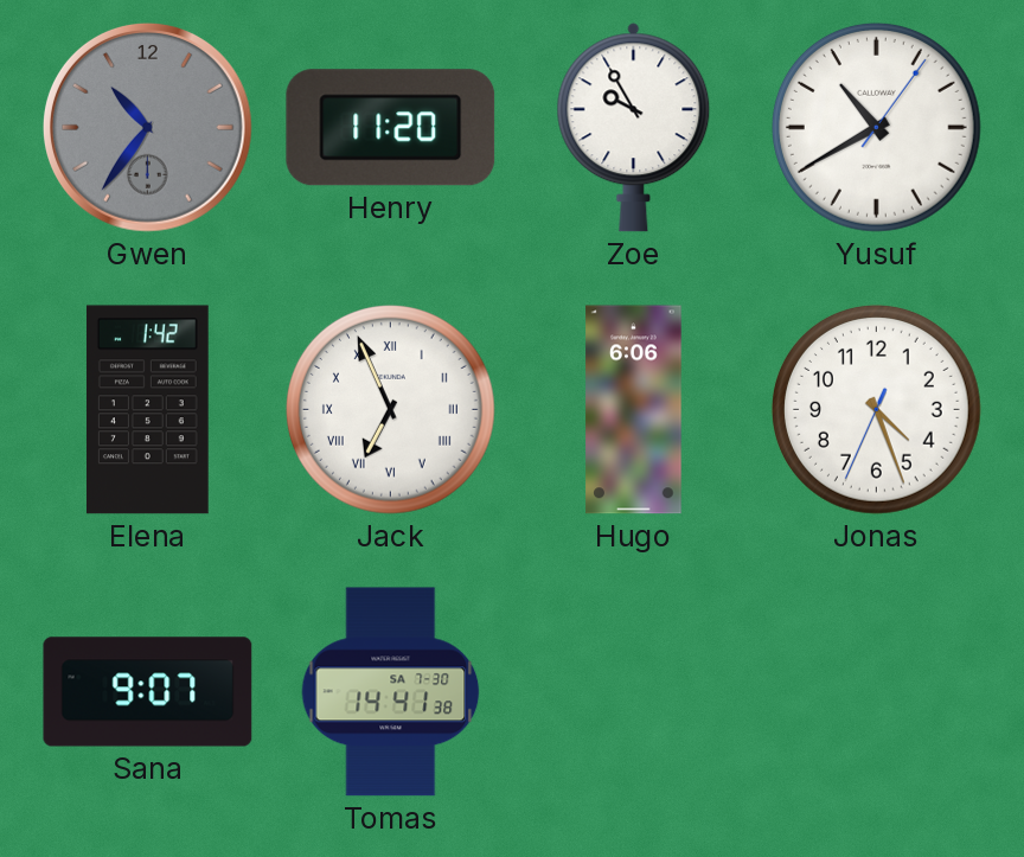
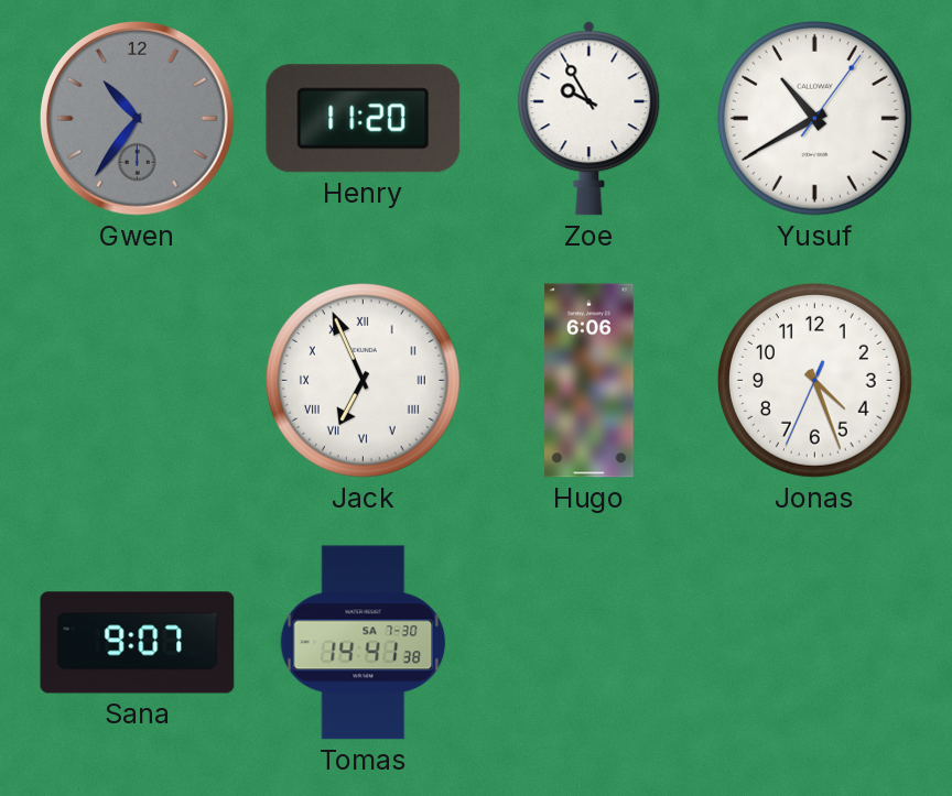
Elena: 1:42 -> none (147, 410)
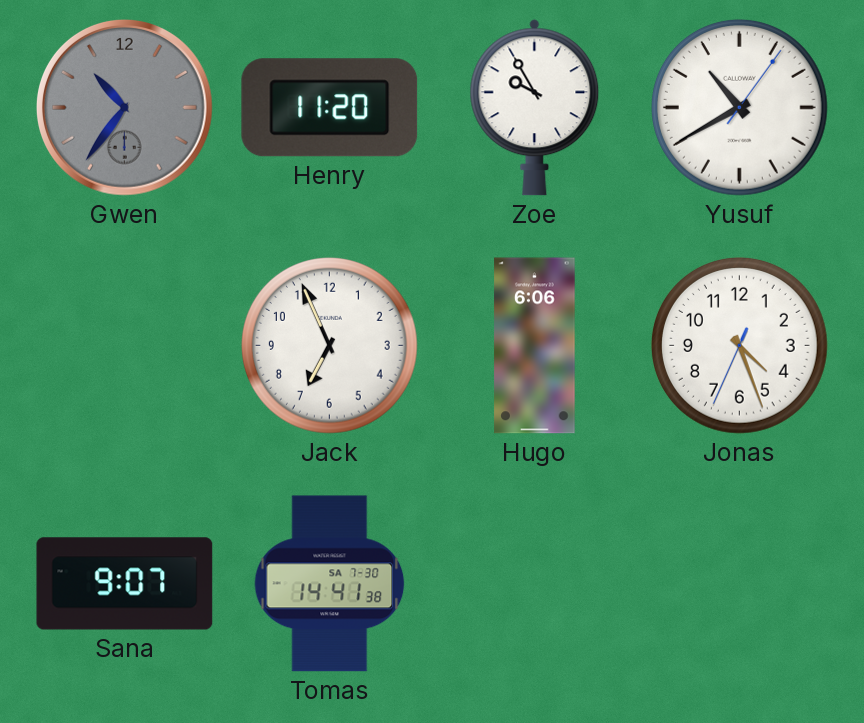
Jack numerals: Roman -> Arabic (329, 345)
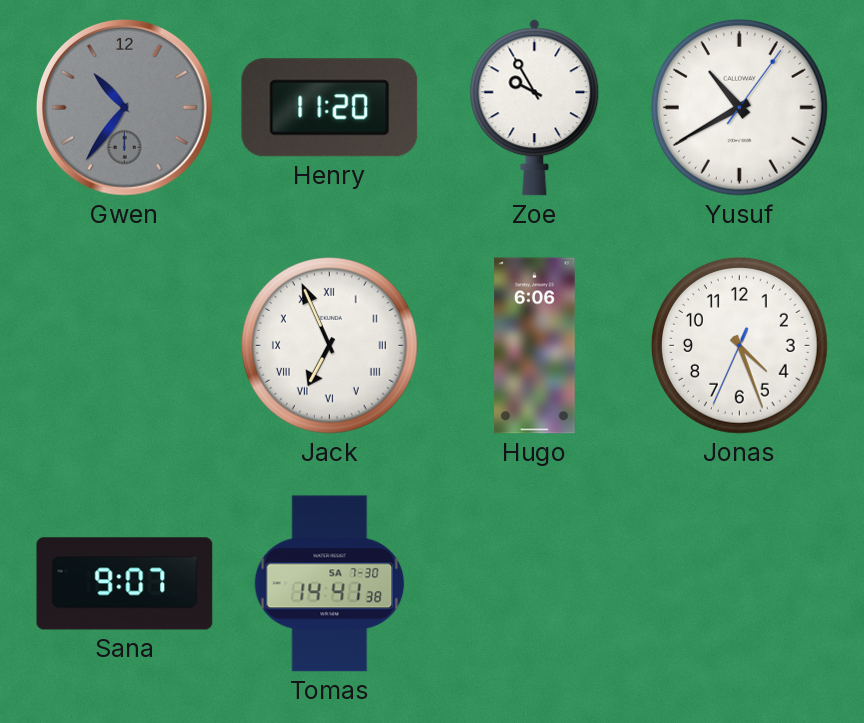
Jack numerals: Arabic -> Roman (329, 345)
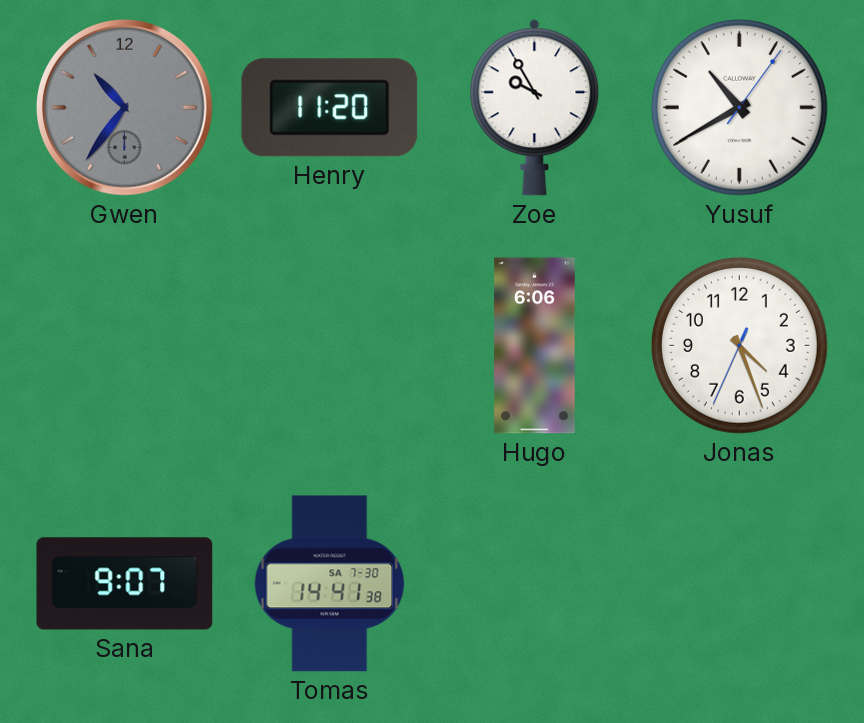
Jack: 6:56 -> none (329, 345)
